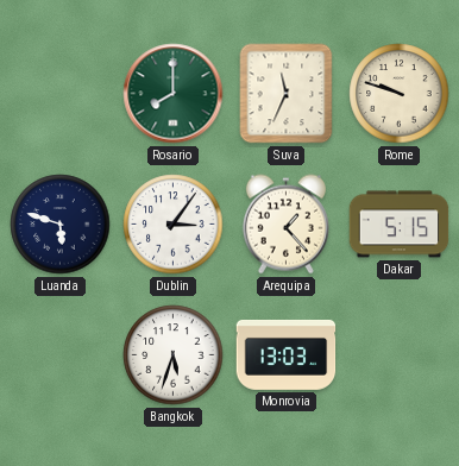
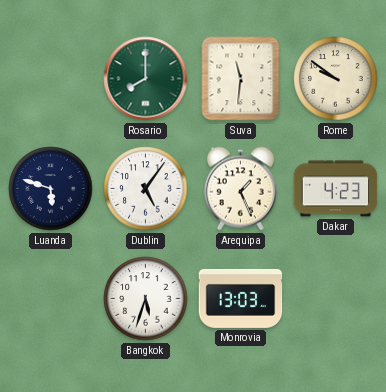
Suva: 11:34 -> 11:31 (241, 79)
Rome: 9:48 -> 9:51 (336, 79)
Dublin: 3:06 -> 5:06 (146, 189)
Arequipa: 1:23 -> 1:26 (240, 189)
Dakar: 5:15 -> 4:23 (336, 189)
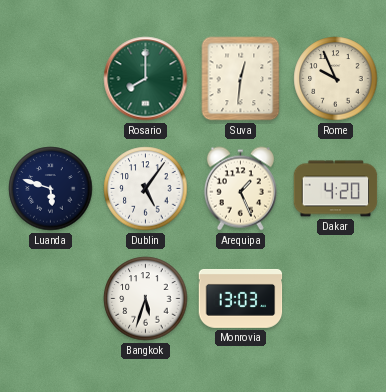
Suva: 11:31 -> 12:31 (241, 79)
Rome: 9:51 -> 9:56 (336, 79)
Dakar: 4:23 -> 4:20 (336, 189)
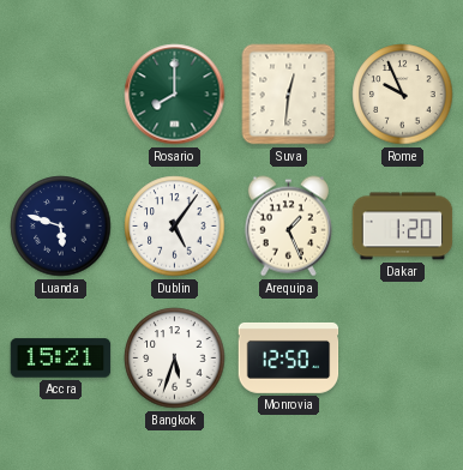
Dakar: 4:20 -> 1:20 (403, 227)
Accra: none -> 15:21 (61, 358)
Monrovia: 13:03 -> 12:50 (289, 357)
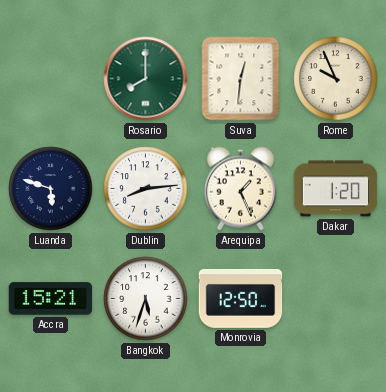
Dublin: 5:06 -> 8:14 (146, 189)
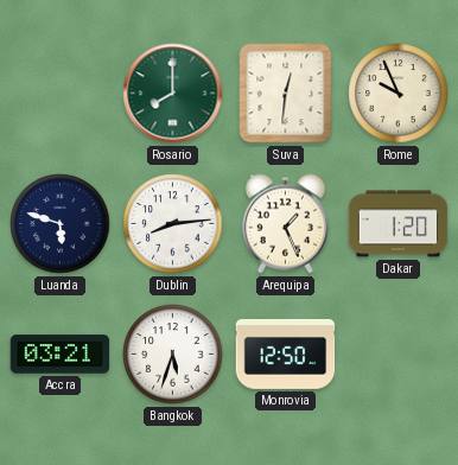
Accra: 15:21 -> 03:21 (61, 355)
